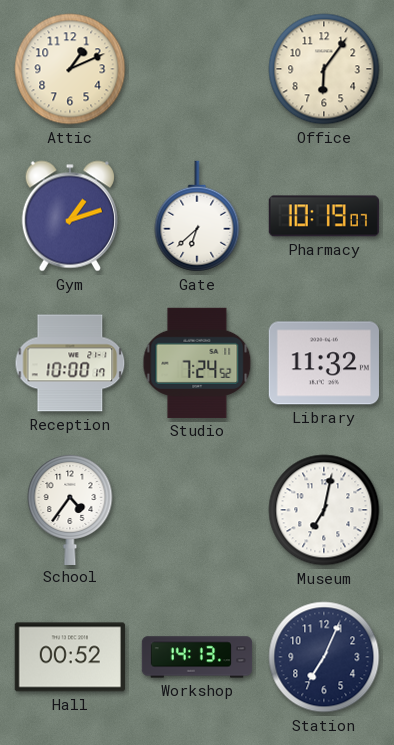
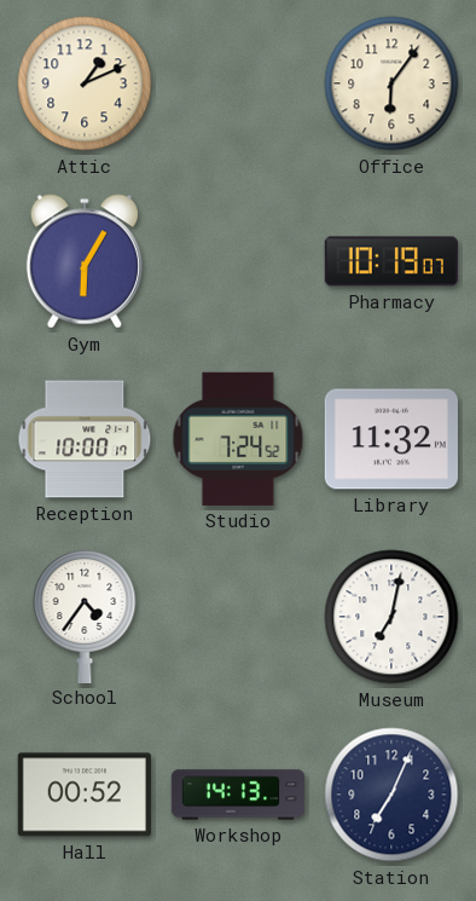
Gym: 1:12 -> 6:05 (85, 261)
Gate: 6:38 -> none (197, 216)
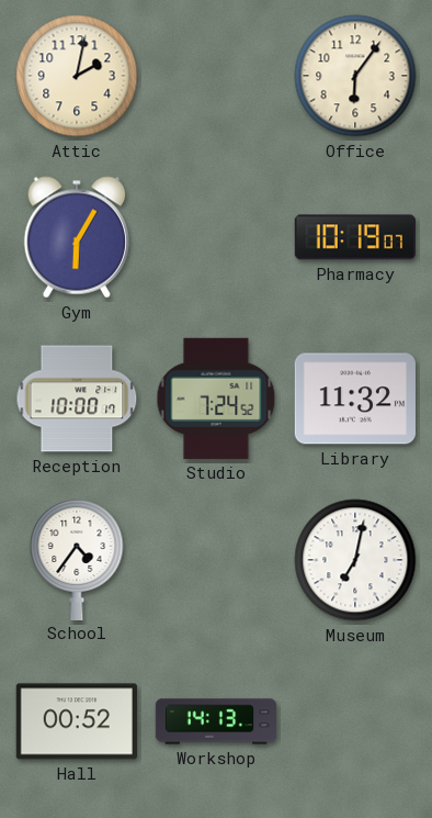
Attic: 1:11 -> 2:02 (77, 76)
Station: 7:04 -> none (391, 795)
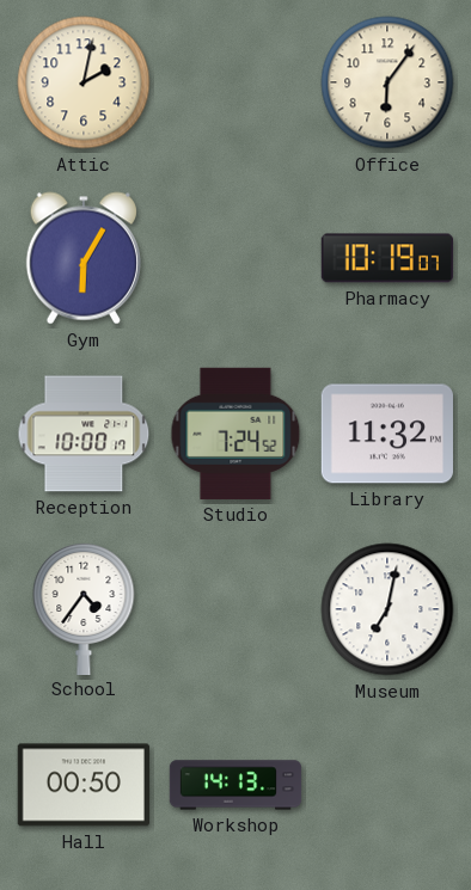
Hall: 00:52 -> 00:50 (84, 785)
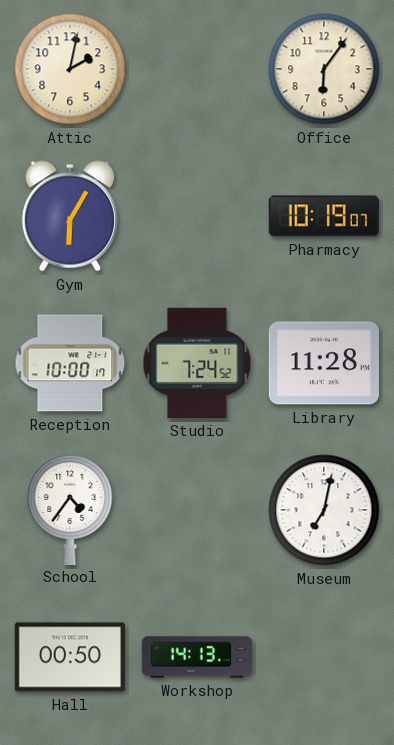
Library: 11:32 -> 11:28 (324, 363)
